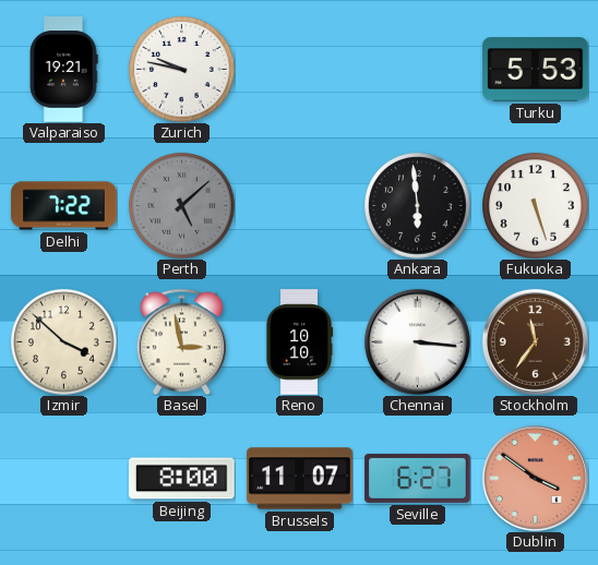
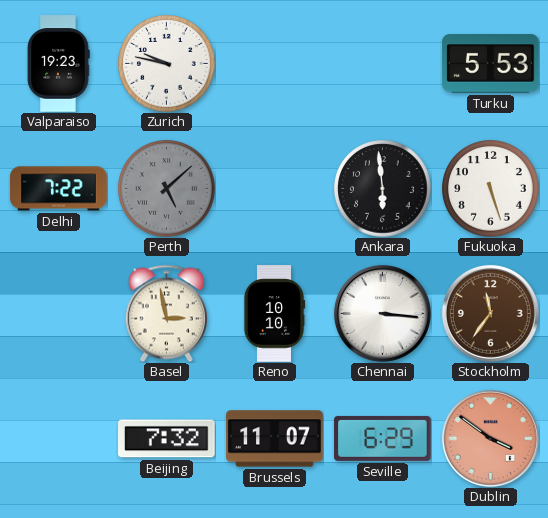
Valparaiso: 19:21 -> 19:23 (58, 64)
Izmir: 3:52 -> none (64, 342)
Beijing: 8:00 -> 7:32 (167, 439)
Seville: 6:27 -> 6:29 (383, 438)
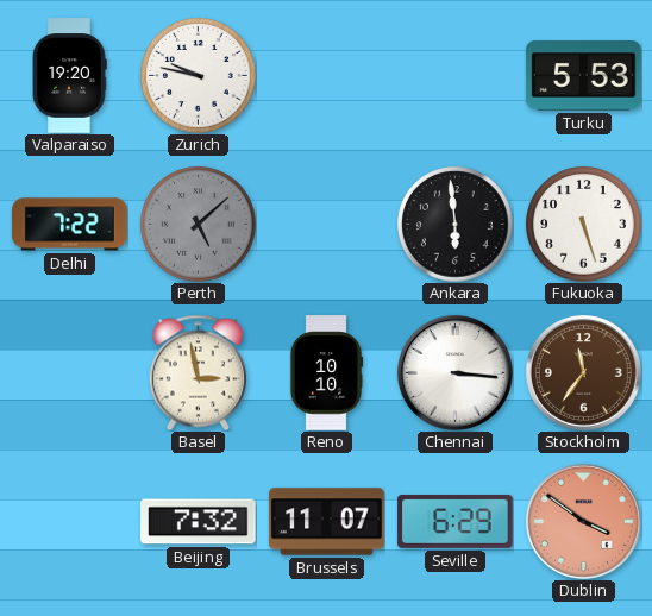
Valparaiso: 19:23 -> 19:20 (69, 76)
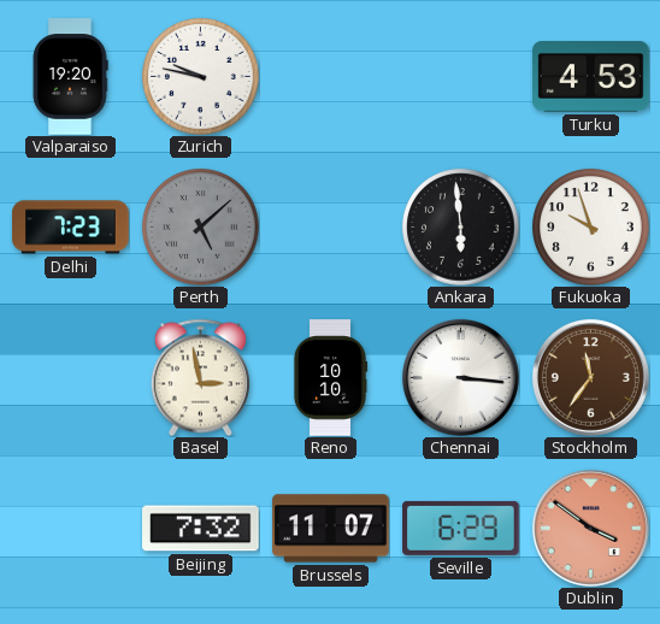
Turku: 5:53 -> 4:53 (591, 77)
Delhi: 7:22 -> 7:23 (71, 228)
Fukuoka: 5:27 -> 9:57 (591, 228)
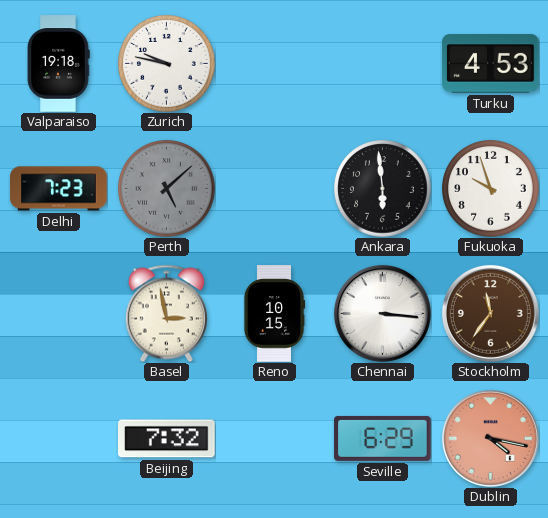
Valparaiso: 19:20 -> 19:18 (58, 64)
Reno: 10:10 -> 10:15 (274, 314)
Brussels: 11:07 -> none (331, 529)
Dublin: 3:51 -> 4:17 (490, 438)
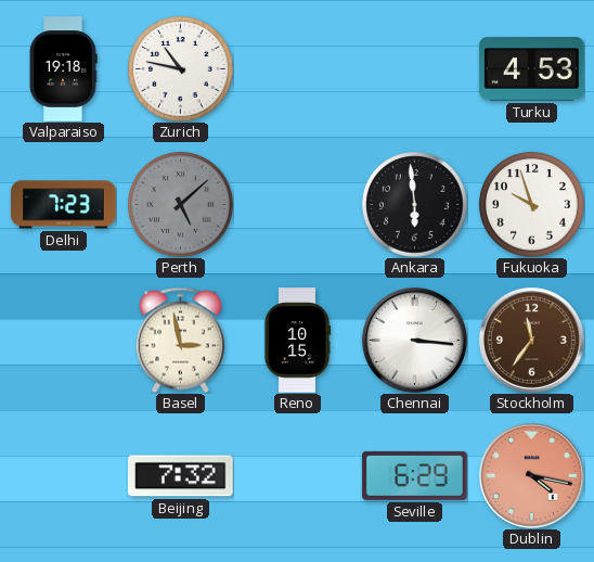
Zurich: 9:47 -> 10:47 (181, 69)
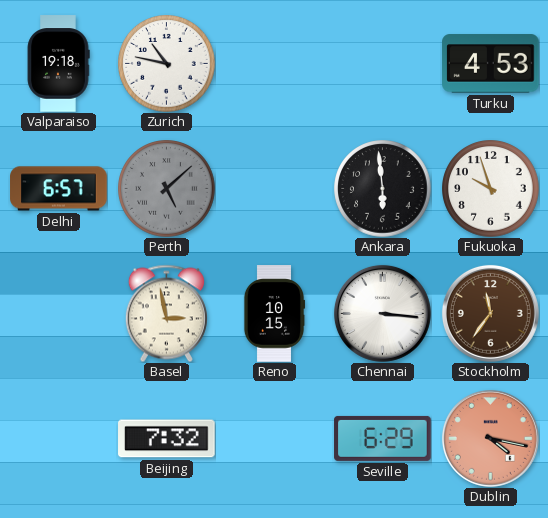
Delhi: 7:23 -> 6:57 (59, 189)
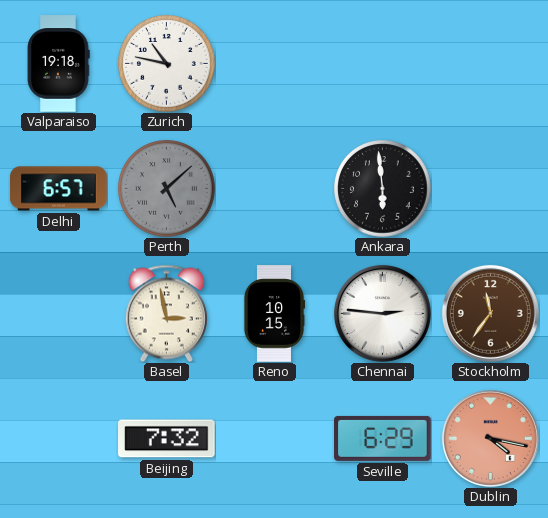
Turku: 4:53 -> none (491, 64)
Fukuoka: 9:57 -> none (491, 189)
Chennai: 3:16 -> 2:46 (382, 313)
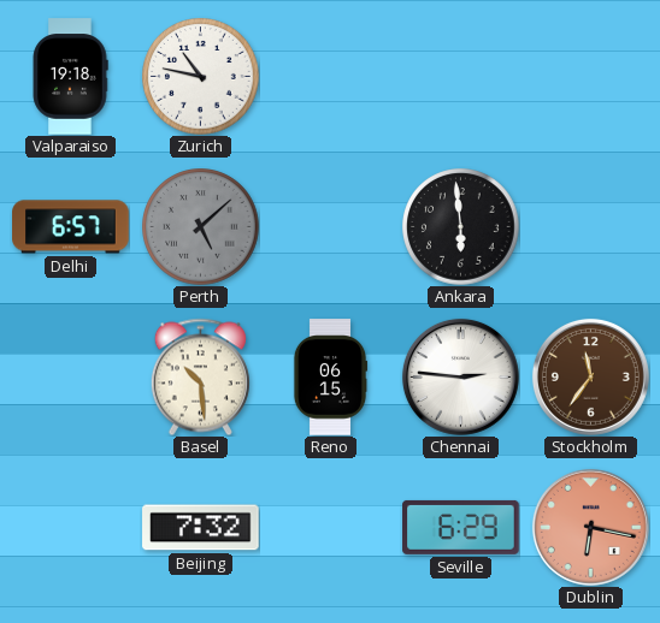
Basel: 2:58 -> 10:29 (200, 376)
Reno: 10:15 -> 06:15 (330, 378)
Dublin: 4:17 -> 6:17 (590, 527)
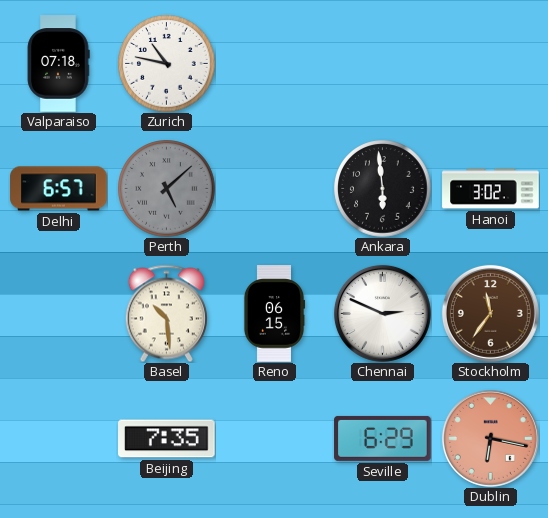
Valparaiso: 19:18 -> 07:18 (58, 64)
Hanoi: none -> 3:02 (491, 189)
Chennai: 2:46 -> 2:49 (382, 313)
Beijing: 7:32 -> 7:35 (167, 439)
